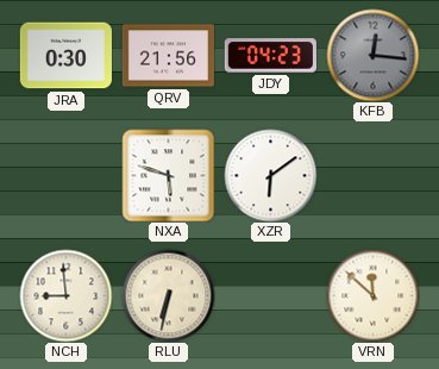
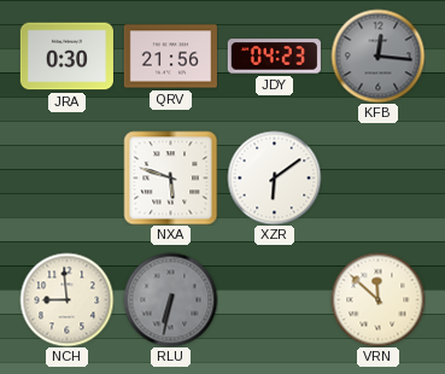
RLU dial: cream -> grey (170, 299)
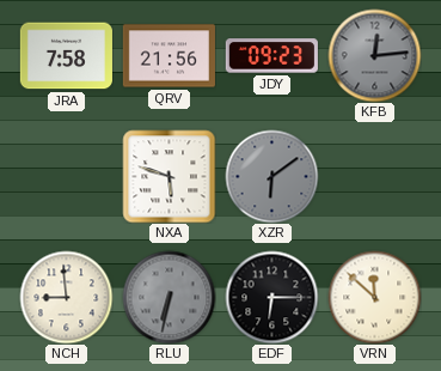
JRA: 0:30 -> 7:58 (66, 56)
JDY: 04:23 -> 09:23 (271, 56)
KFB: 12:16 -> 12:14 (374, 55)
XZR dial: white -> grey (271, 176)
EDF: none -> 6:15 (271, 297)
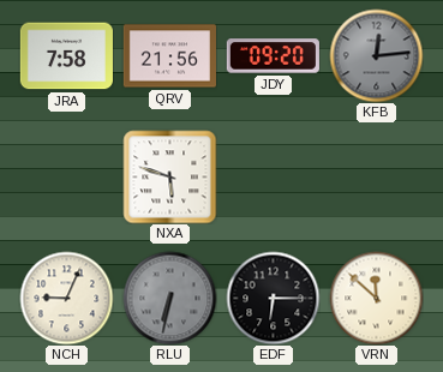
JDY: 09:23 -> 09:20 (273, 56)
XZR: 6:09 -> none (271, 176)
NCH: 8:59 -> 9:04 (66, 298)
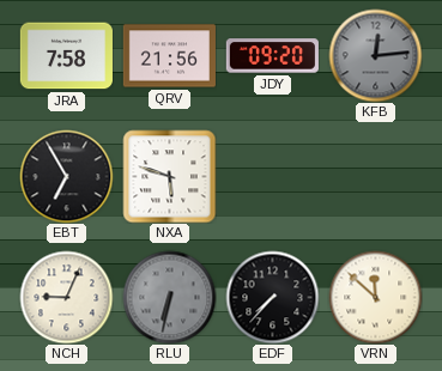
EBT: none -> 6:55 (66, 176)
EDF: 6:15 -> 7:37 (272, 297)
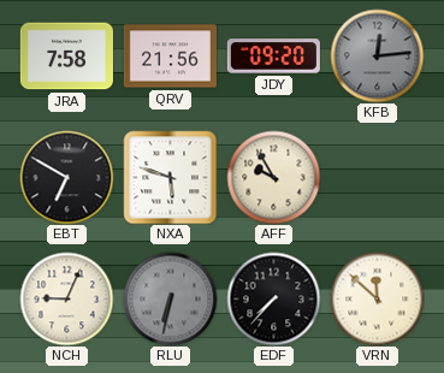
EBT: 6:55 -> 6:50 (66, 177)
AFF: none -> 9:55 (273, 177)
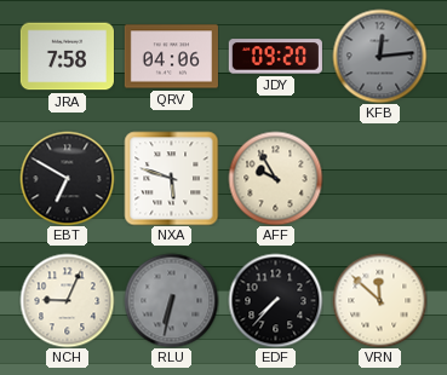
QRV: 21:56 -> 04:06 (171, 57)
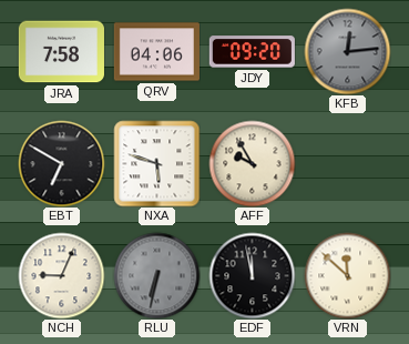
EDF: 7:37 -> 11:58 (252, 275)
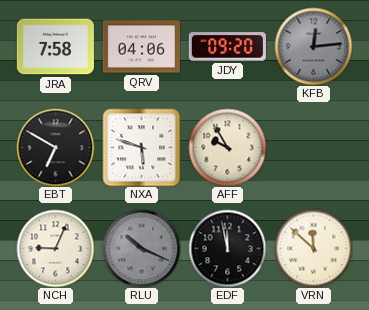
RLU: 6:32 -> 10:19 (141, 248)
